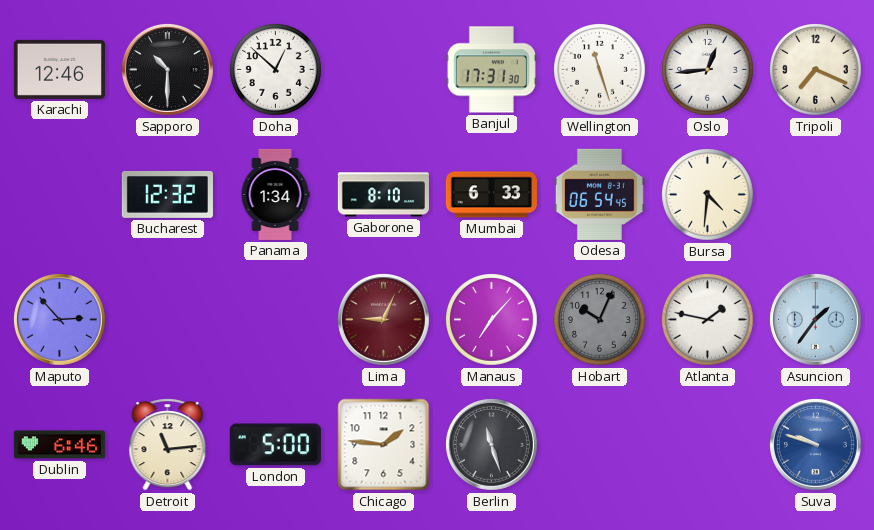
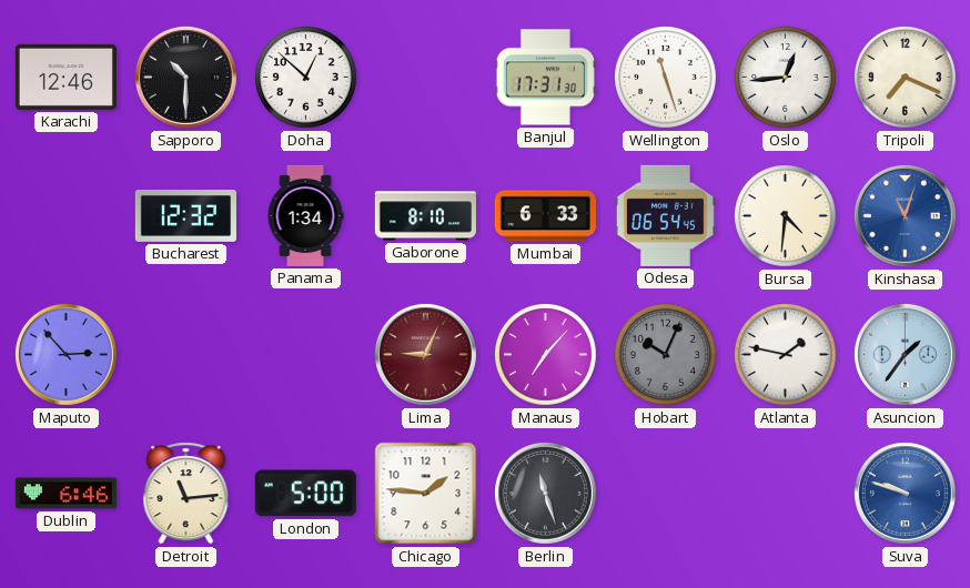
Kinshasa: none -> 11:03 (905, 215)
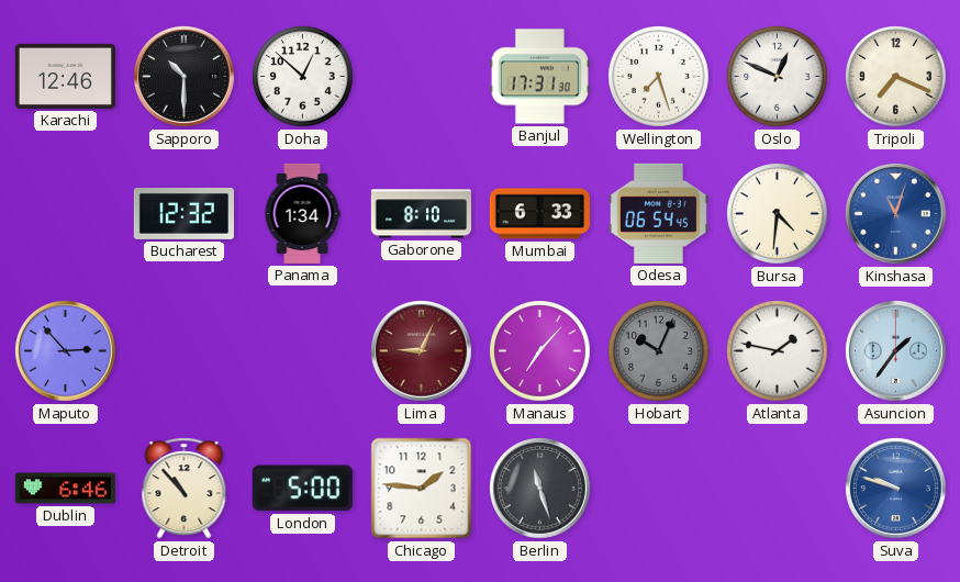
Wellington: 11:27 -> 7:27 (659, 77)
Oslo: 12:44 -> 12:49 (778, 77)
Detroit: 11:14 -> 10:53 (185, 489)
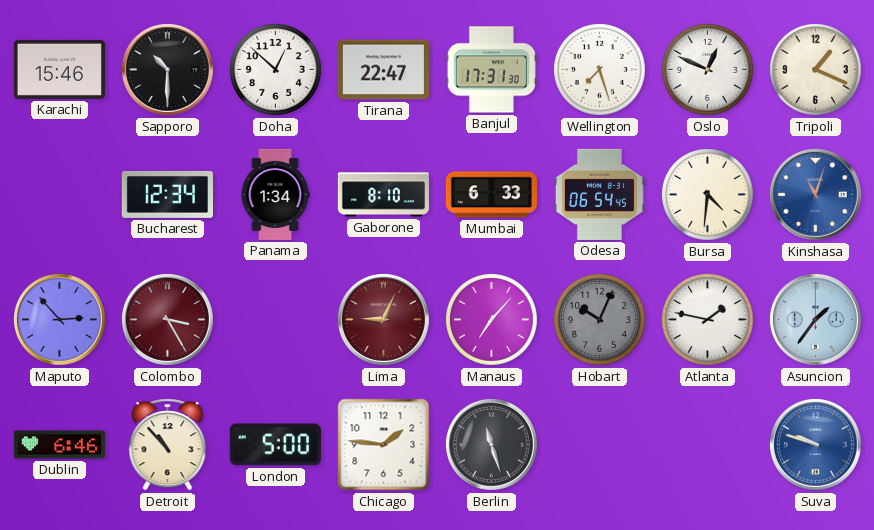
Karachi: 12:46 -> 15:46 (59, 69)
Tirana: none -> 22:47 (383, 70)
Tripoli: 7:19 -> 1:19 (816, 70)
Bucharest: 12:32 -> 12:34 (167, 194)
Colombo: none -> 3:25 (167, 319)
